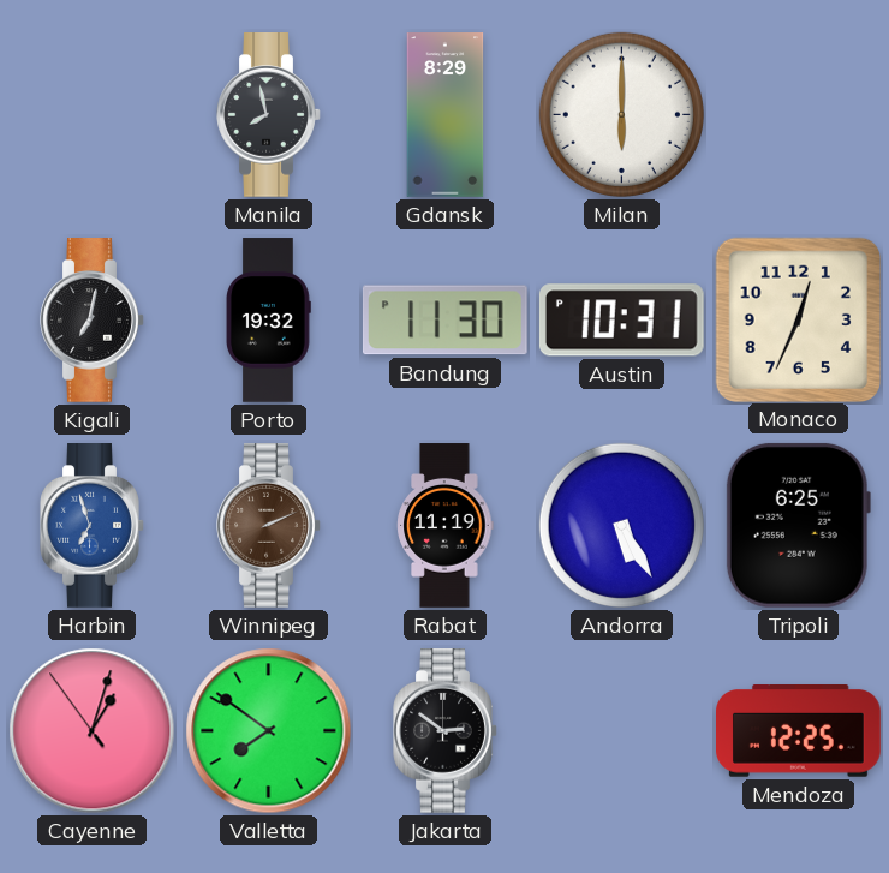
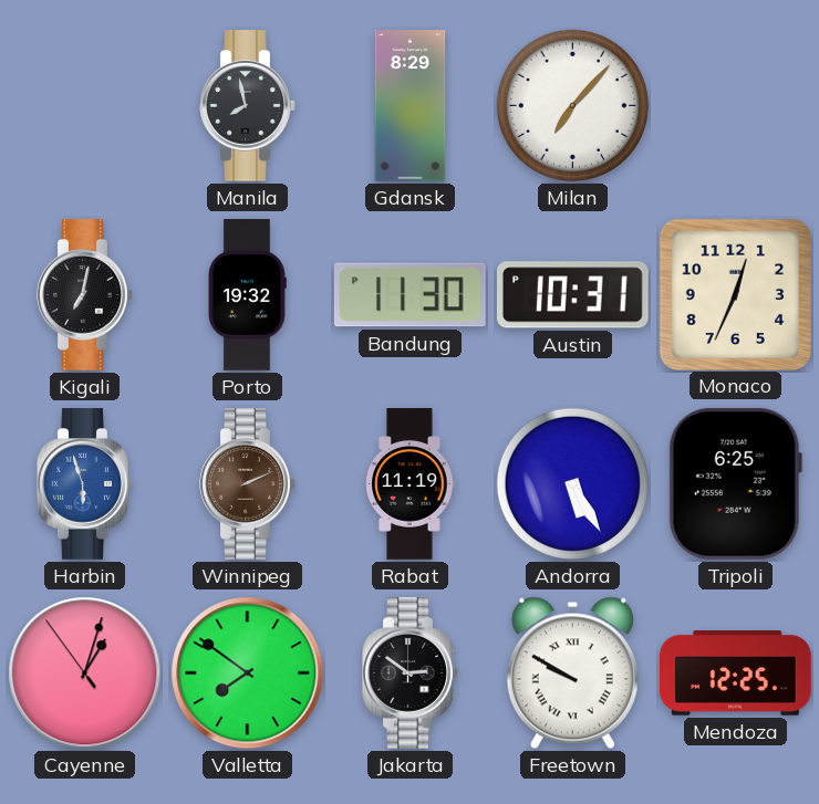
Milan: 6:00 -> 7:07 (572, 105)
Harbin: 6:57 -> 5:57 (85, 484)
Freetown: none -> 9:50 (572, 674)
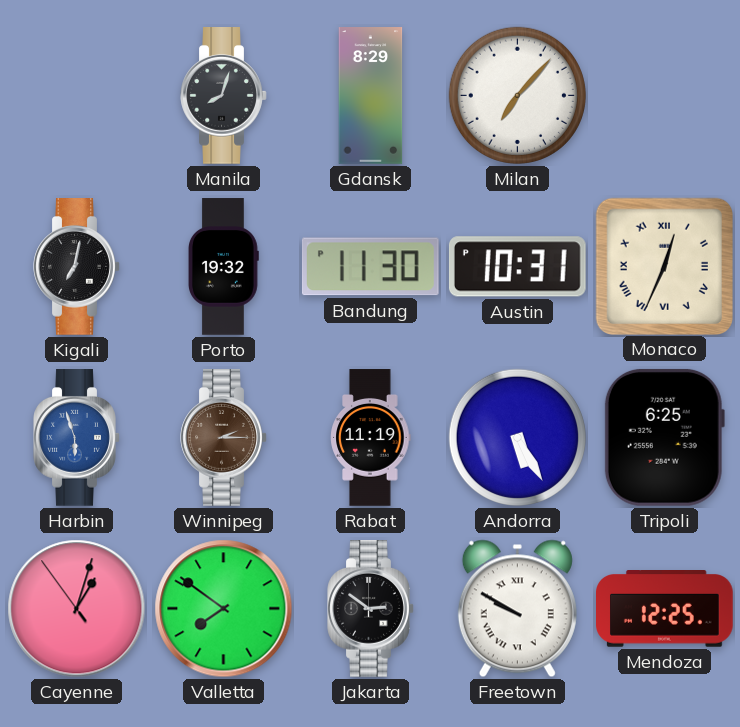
Manila: 7:58 -> 8:03 (224, 96)
Monaco numerals: Arabic -> Roman (664, 266)
Winnipeg: 2:11 -> 2:15 (224, 438)
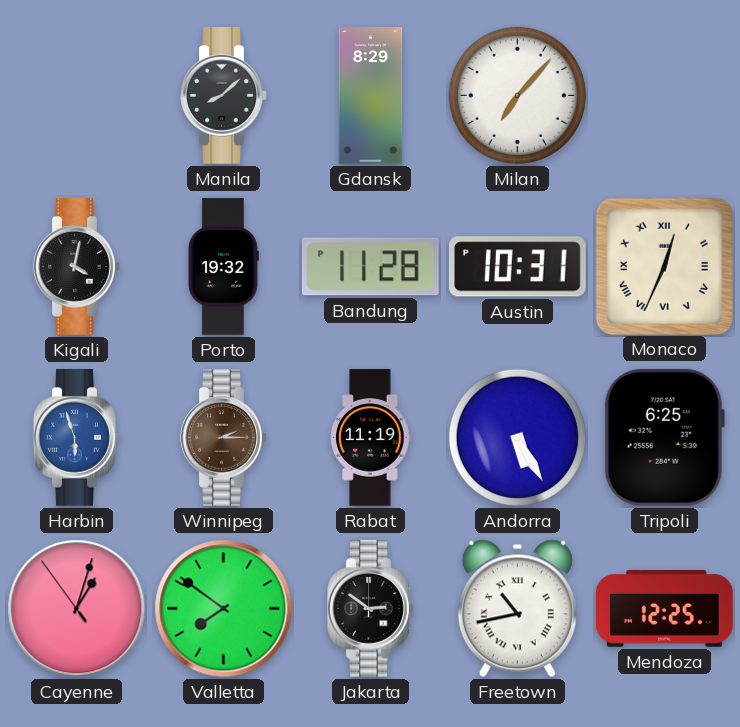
Manila: 8:03 -> 8:08 (224, 96)
Kigali: 7:02 -> 4:02 (77, 267)
Bandung: 11:30 -> 11:28 (370, 267)
Freetown: 9:50 -> 10:43 (517, 609)
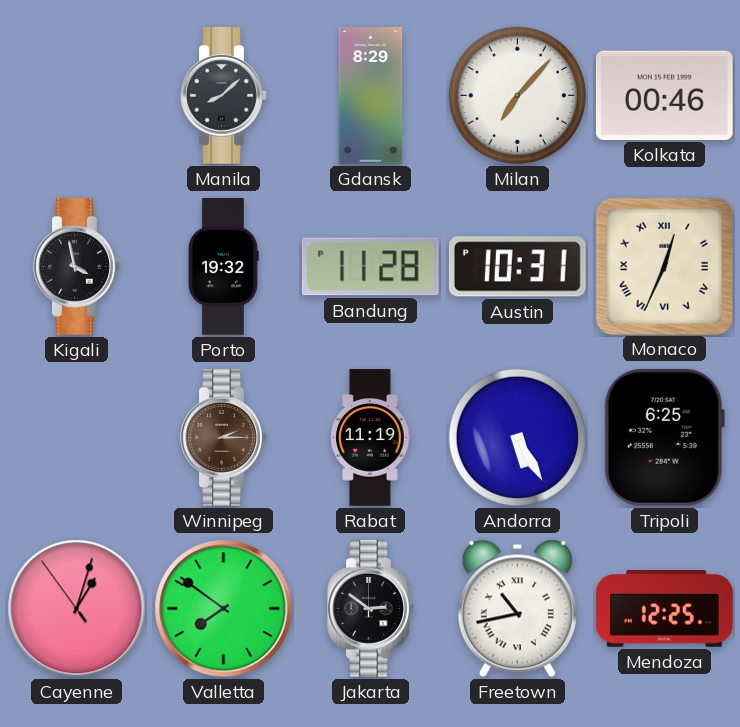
Kolkata: none -> 00:46 (664, 95)
Kigali: 4:02 -> 3:58 (77, 267)
Harbin: 5:57 -> none (77, 438)
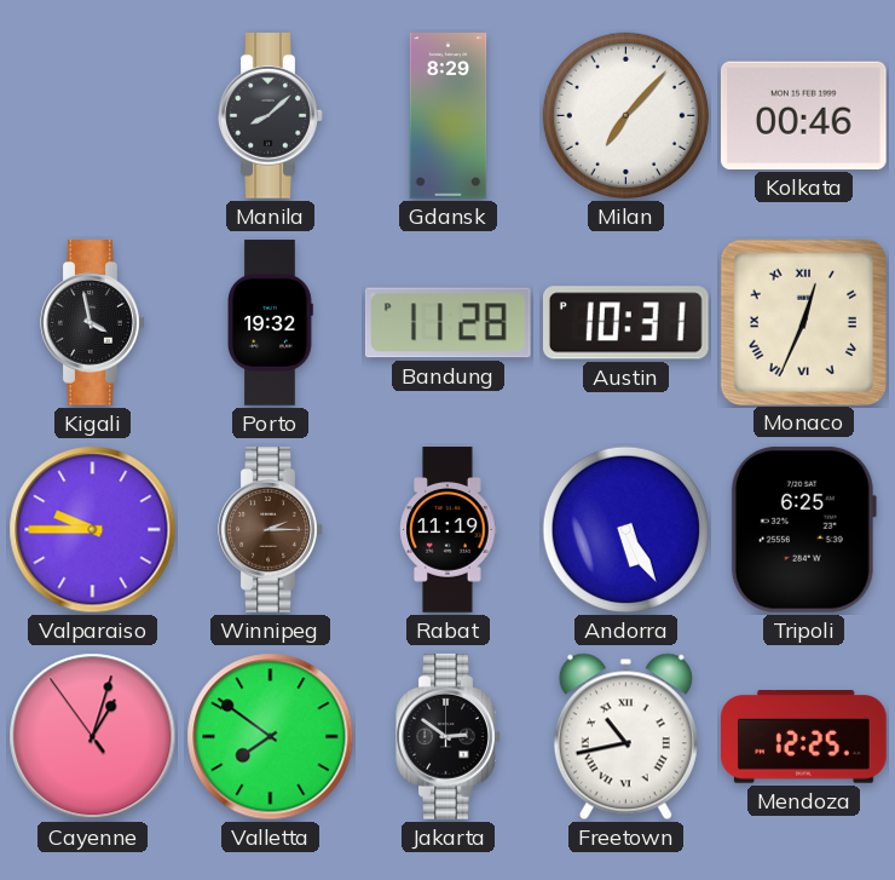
Valparaiso: none -> 9:45 (93, 530)
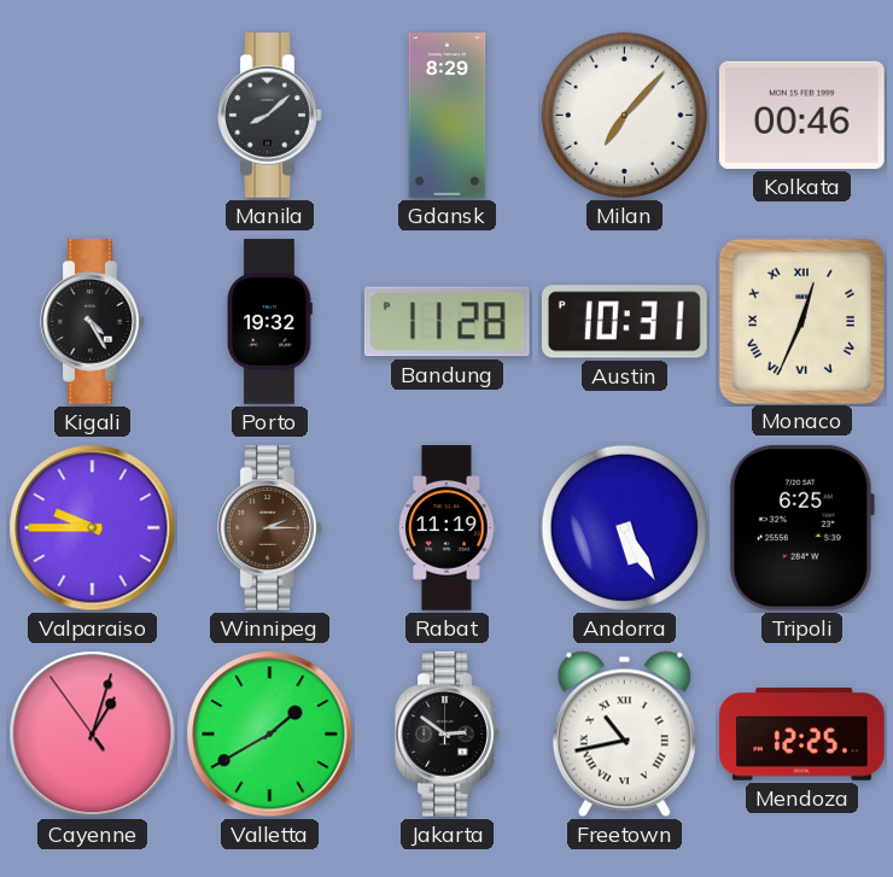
Kigali: 3:58 -> 4:25 (93, 322)
Valletta: 7:51 -> 1:40 (270, 735)
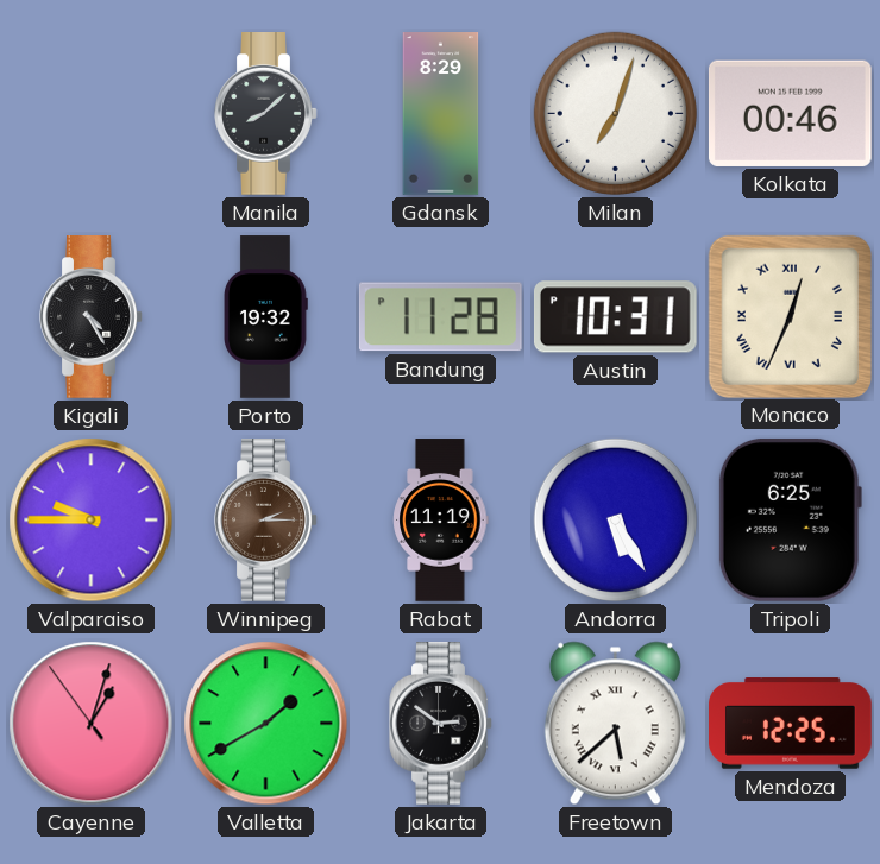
Milan: 7:07 -> 7:03 (615, 113)
Freetown: 10:43 -> 5:38 (615, 724)
